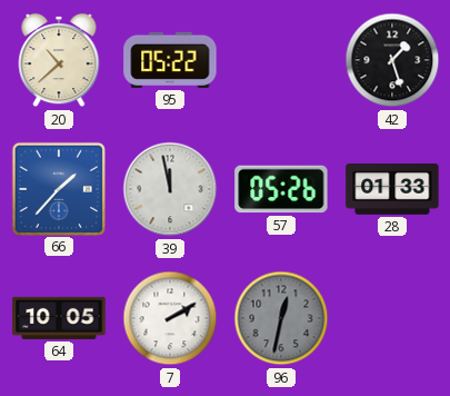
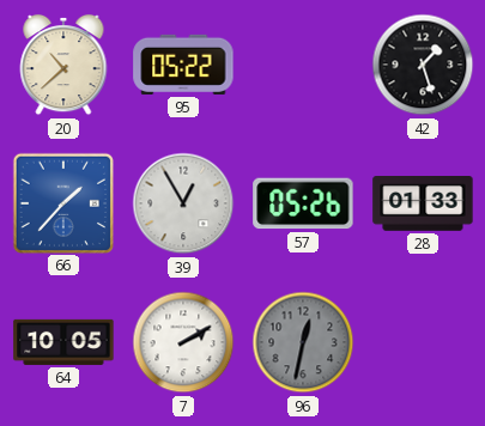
39: 11:58 -> 12:55 (183, 203)
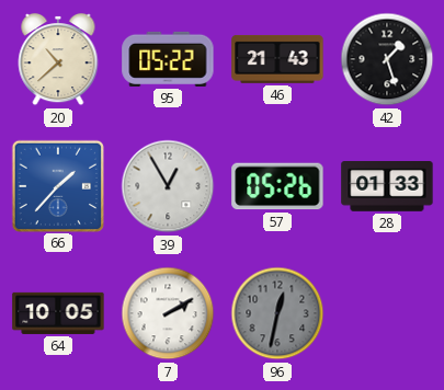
46: none -> 21:43 (277, 59)
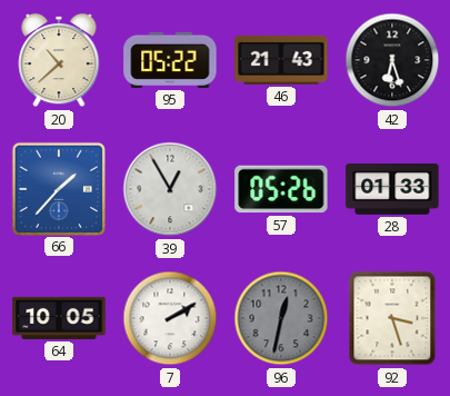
42: 1:27 -> 6:27 (392, 60)
92: none -> 3:27 (392, 318)
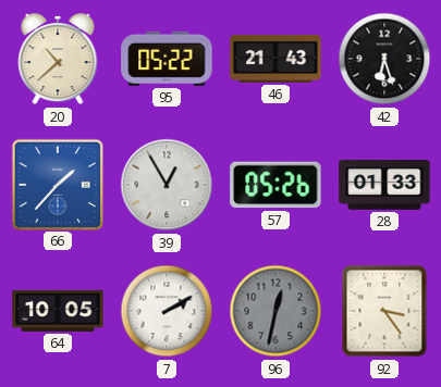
92: 3:27 -> 3:24 (384, 311)
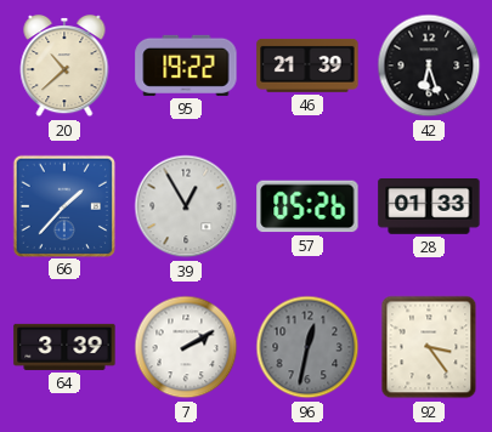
95: 05:22 -> 19:22 (186, 66)
46: 21:43 -> 21:39 (307, 66)
64: 10:05 -> 3:39 (64, 347)
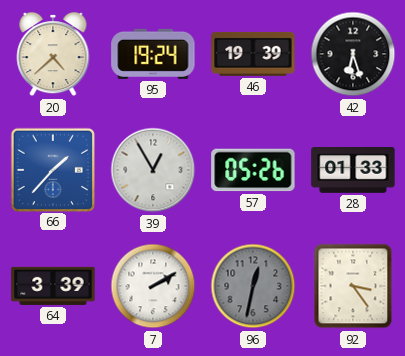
20: 10:38 -> 4:38 (53, 54)
95: 19:22 -> 19:24 (153, 54)
46: 21:39 -> 19:39 (253, 54)
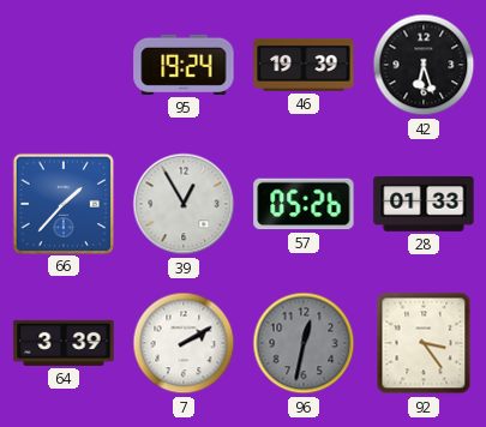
20: 4:38 -> none (53, 54)
